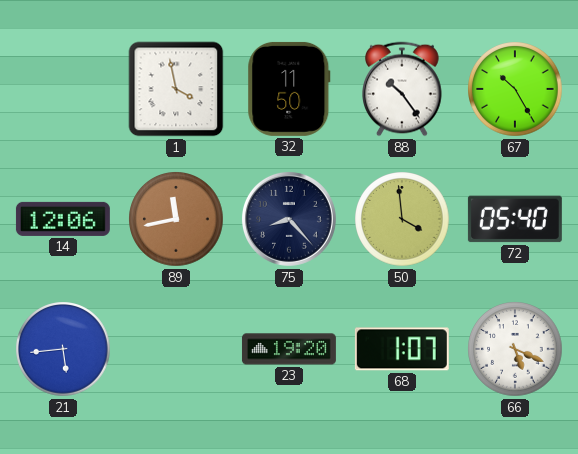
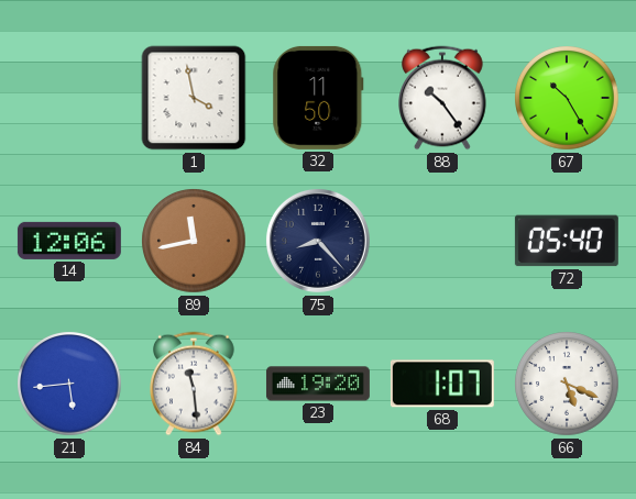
50: 3:59 -> none (402, 219)
84: none -> 11:29 (194, 384)
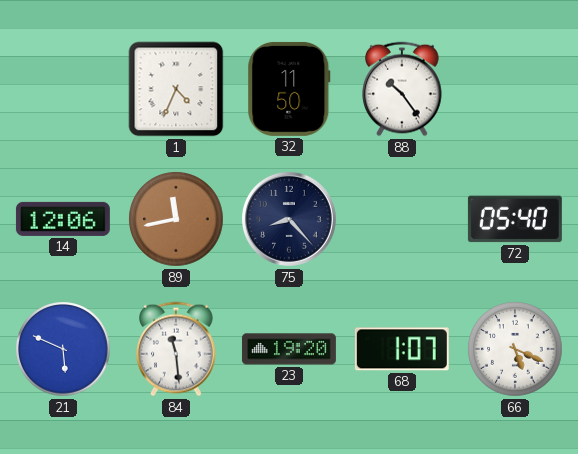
1: 3:58 -> 4:34 (176, 89)
67: 10:25 -> none (567, 98)
21: 5:44 -> 5:49 (63, 349)
